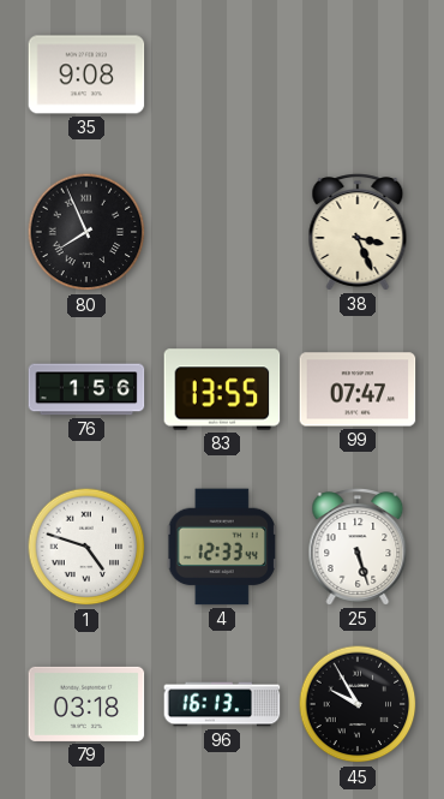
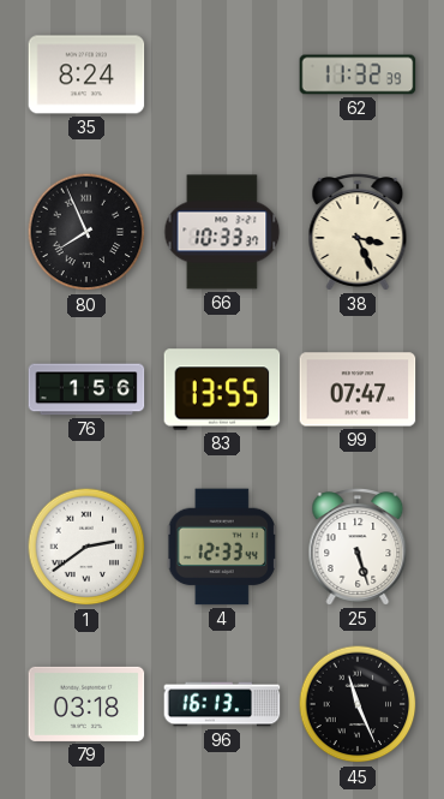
35: 9:08 -> 8:24 (86, 74)
62: none -> 11:32 (358, 74)
66: none -> 10:33 (222, 232)
1: 4:48 -> 2:39 (86, 547)
45: 9:55 -> 11:26 (358, 704)
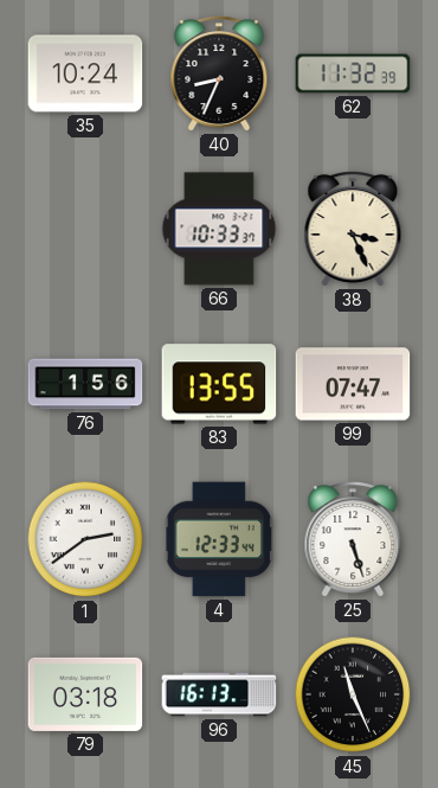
35: 8:24 -> 10:24 (85, 73)
40: none -> 8:34 (219, 73)
80: 7:56 -> none (86, 232)
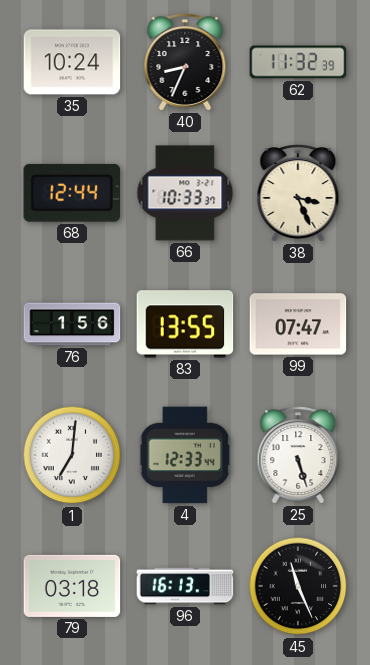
68: none -> 12:44 (72, 193)
1: 2:39 -> 7:01 (72, 455)
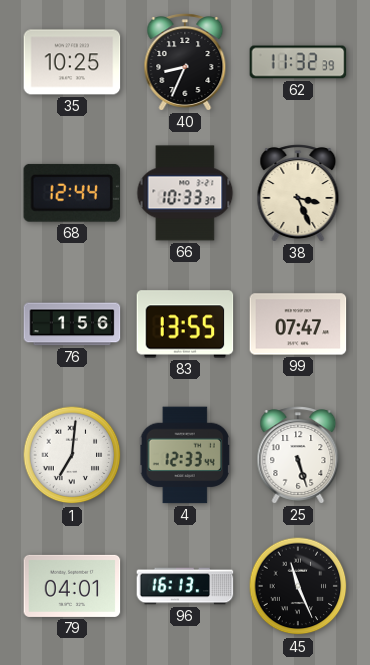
35: 10:24 -> 10:25 (72, 62)
79: 03:18 -> 04:01 (72, 586)
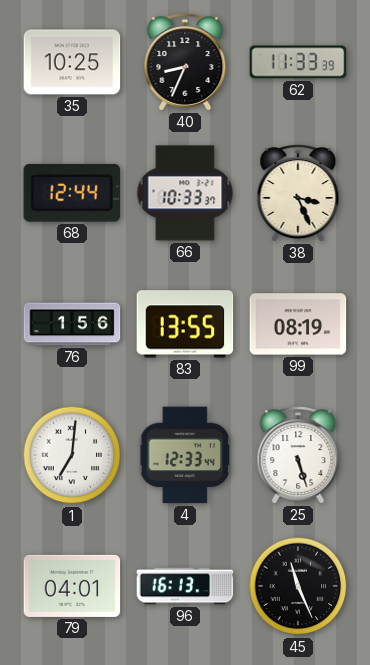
62: 11:32 -> 11:33 (298, 62)
99: 07:47 -> 08:19 (298, 324)
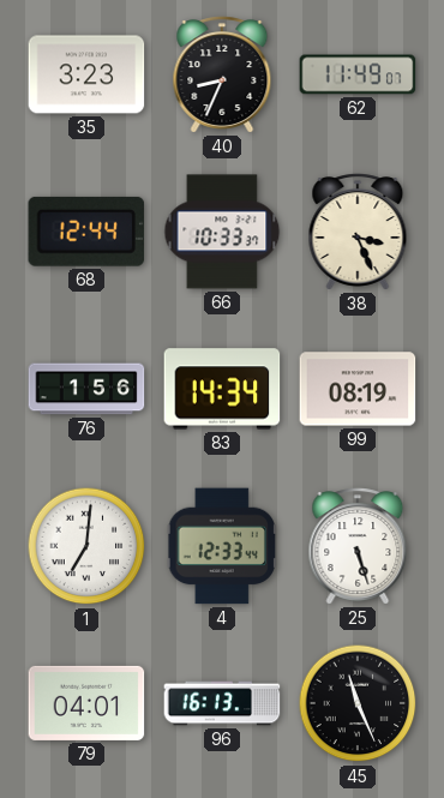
35: 10:25 -> 3:23 (86, 74)
62: 11:33 -> 11:49 (358, 74)
83: 13:55 -> 14:34 (222, 389)
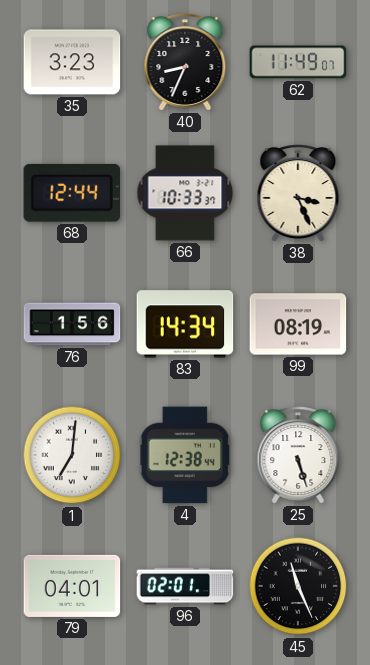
4: 12:33 -> 12:38 (185, 455)
96: 16:13 -> 02:01 (185, 586)
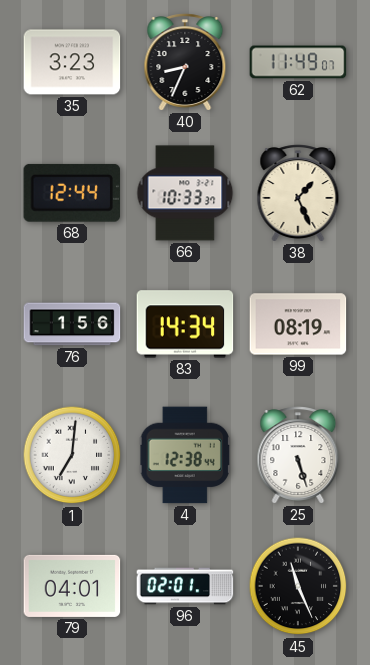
38: 3:26 -> 1:26 (298, 193)
